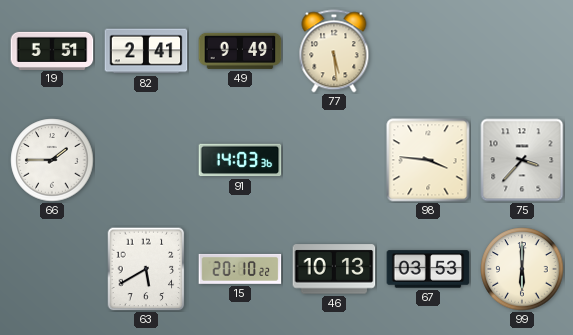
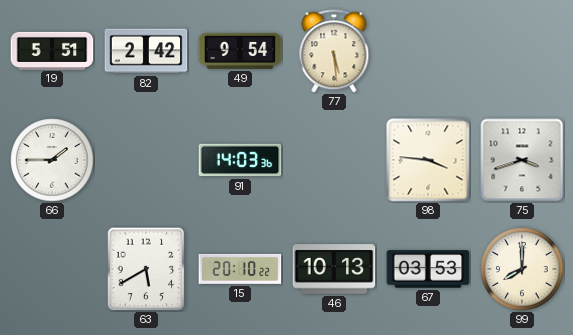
82: 2:41 -> 2:42 (146, 51)
49: 9:49 -> 9:54 (240, 51)
75: 3:37 -> 3:42 (522, 160)
99: 6:00 -> 8:00 (522, 269)
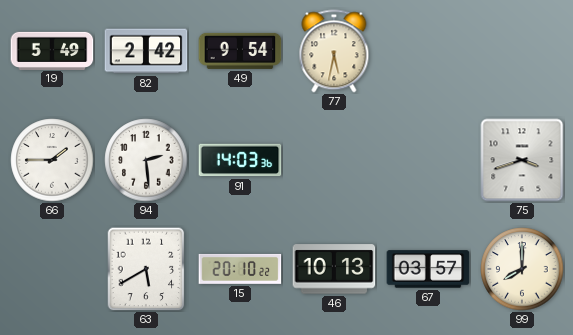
19: 5:51 -> 5:49 (52, 50)
77: 5:29 -> 5:32 (334, 51)
94: none -> 2:29 (146, 160)
98: 3:46 -> none (428, 160)
67: 03:53 -> 03:57 (428, 269)
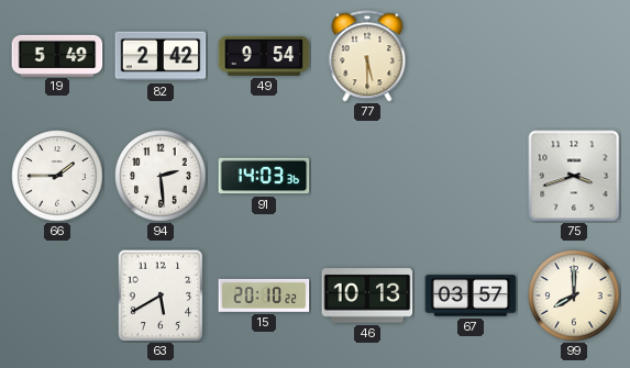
77: 5:32 -> 5:30 (367, 56)
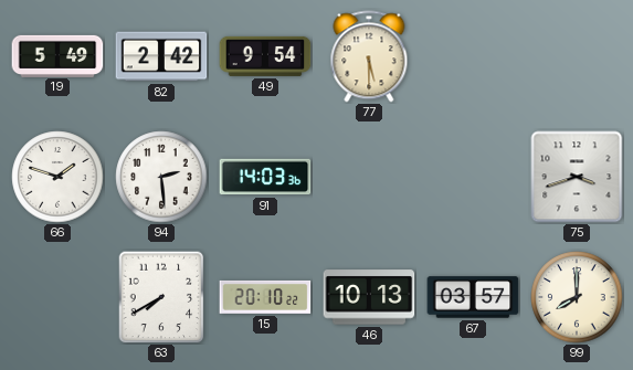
66: 1:45 -> 1:48 (57, 177)
63: 5:40 -> 7:40 (161, 297)
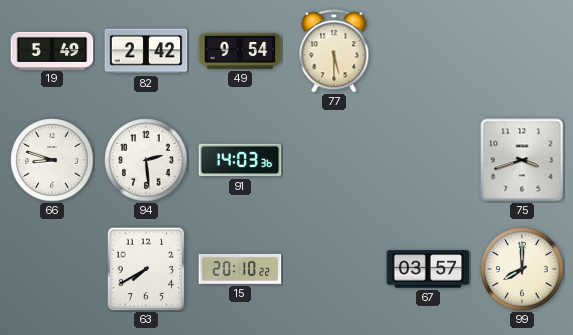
66: 1:48 -> 8:48 (52, 160)
46: 10:13 -> none (369, 297)
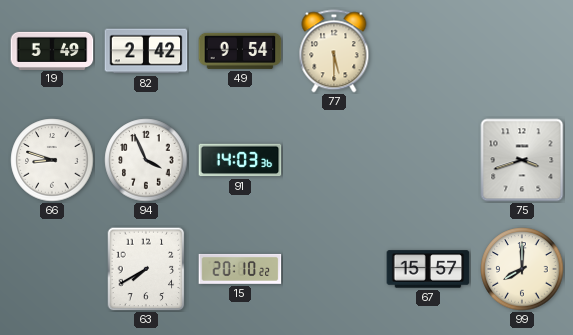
94: 2:29 -> 3:56 (146, 160)
67: 03:57 -> 15:57 (428, 269)
